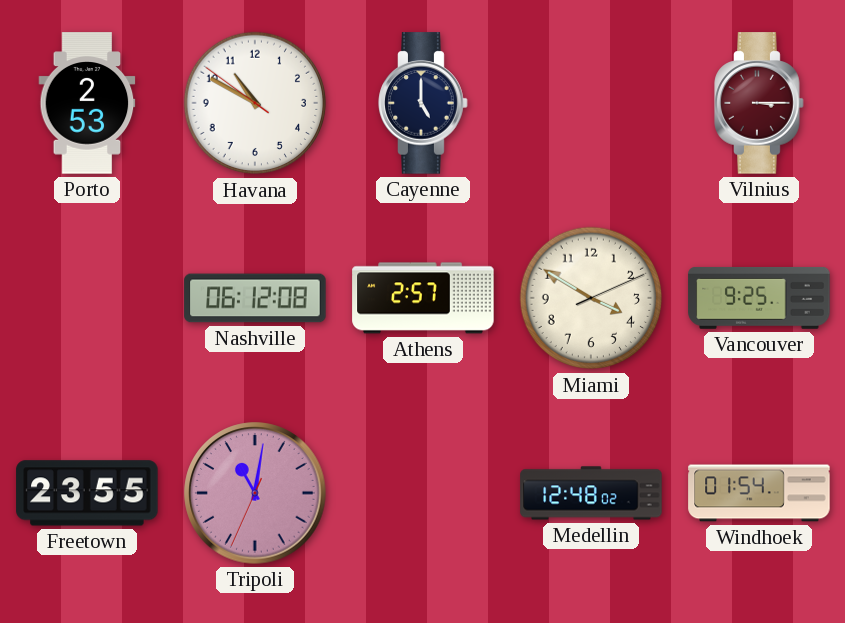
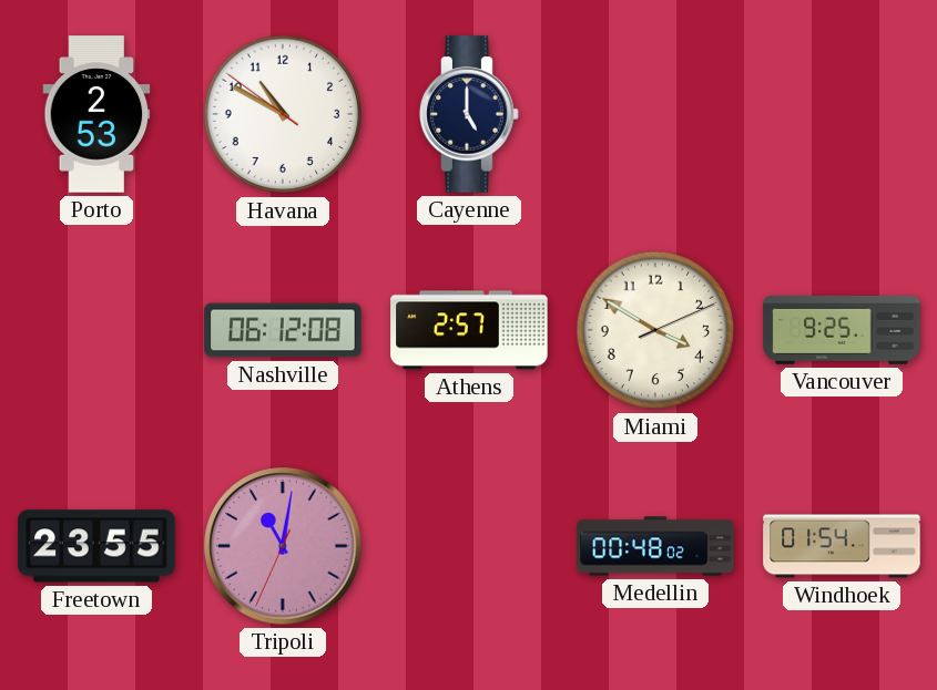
Vilnius: 3:15 -> none (759, 103)
Medellin: 12:48 -> 00:48 (655, 546)
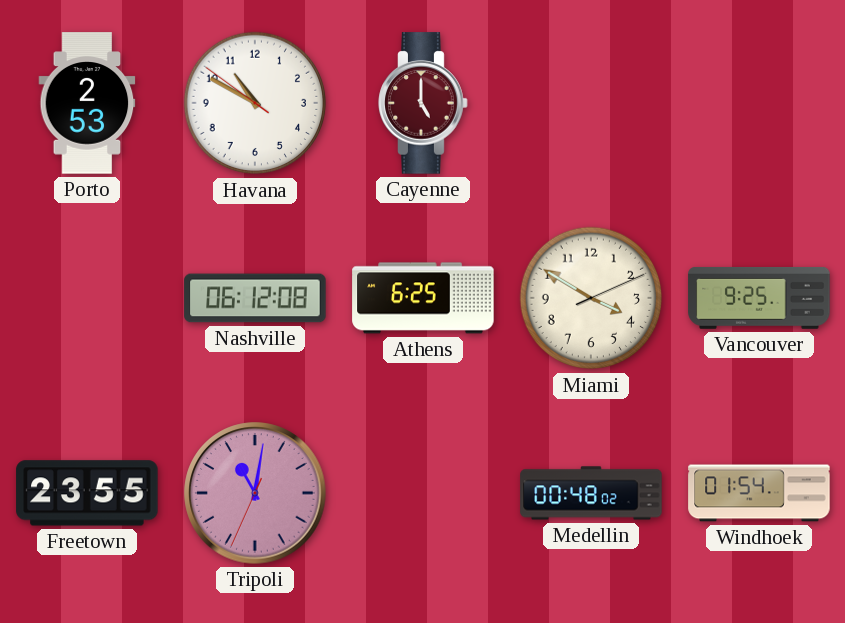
Cayenne dial: navy -> burgundy (423, 103)
Athens: 2:57 -> 6:25 (423, 298)
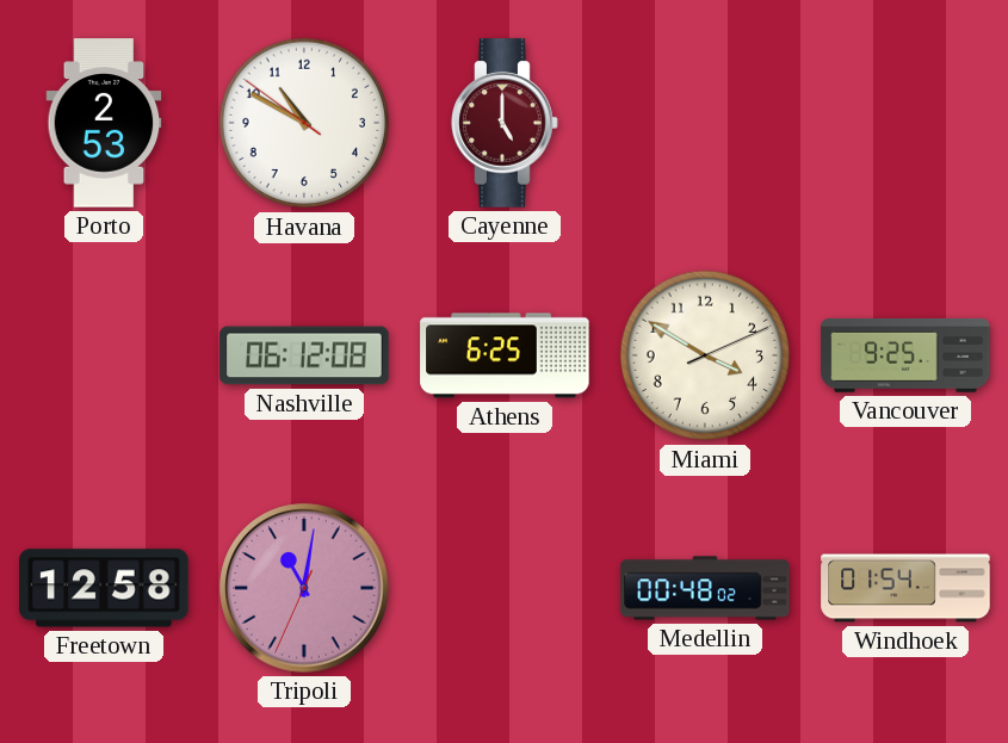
Freetown: 23:55 -> 12:58 (104, 588)
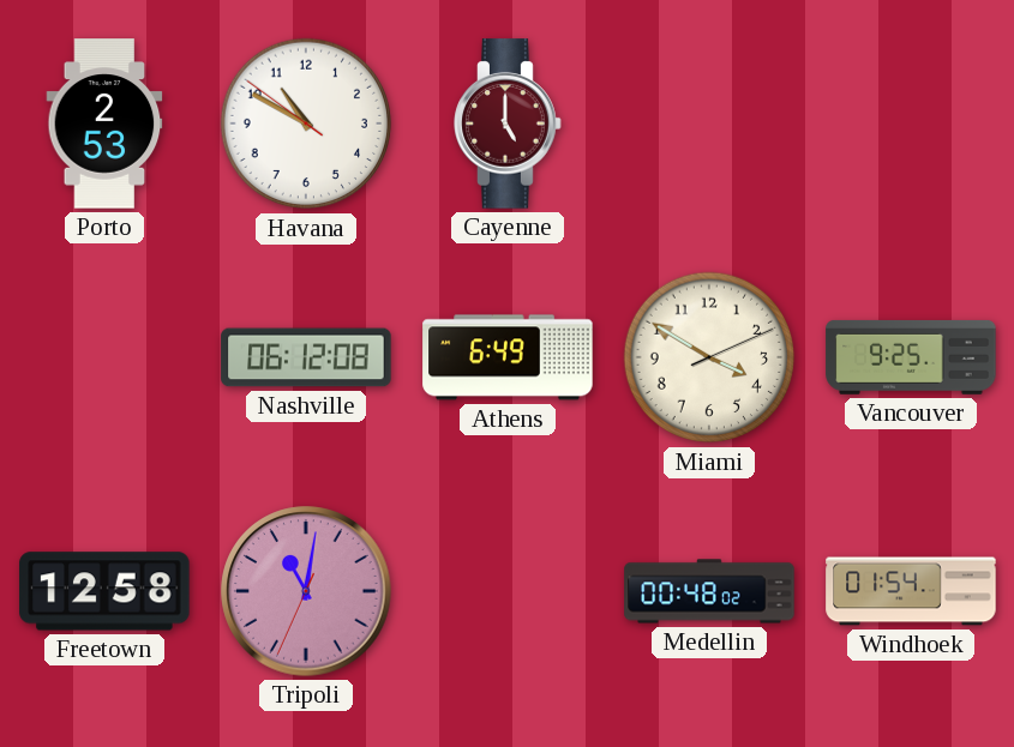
Athens: 6:25 -> 6:49 (508, 357)
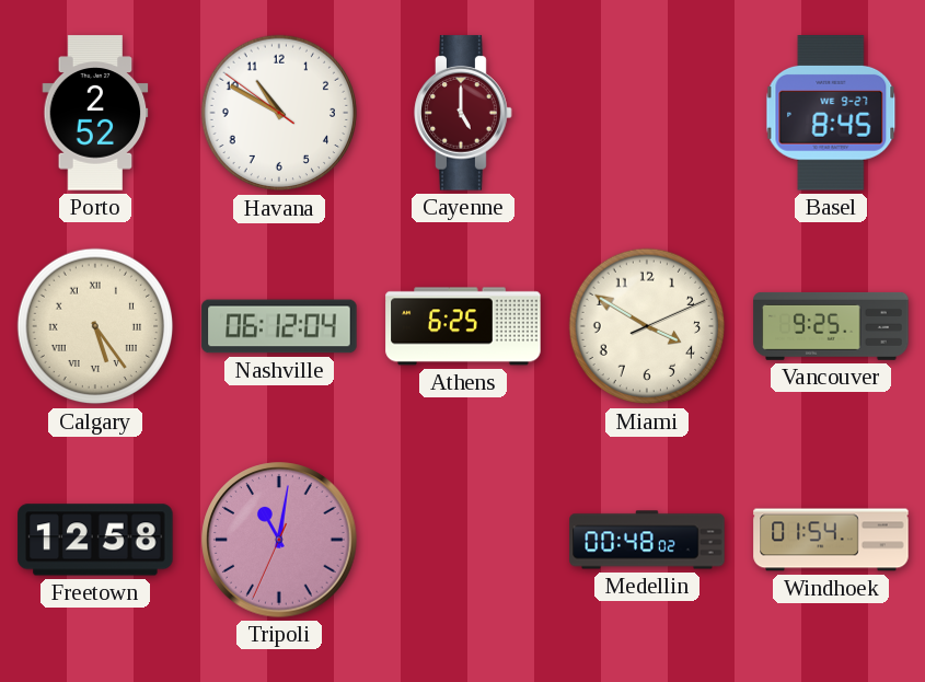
Porto: 2:53 -> 2:52 (95, 113)
Basel: none -> 8:45 (831, 113)
Calgary: none -> 5:24 (95, 326)
Nashville: 06:12:08 -> 06:12:04 (279, 326)
Athens: 6:49 -> 6:25 (463, 326)
